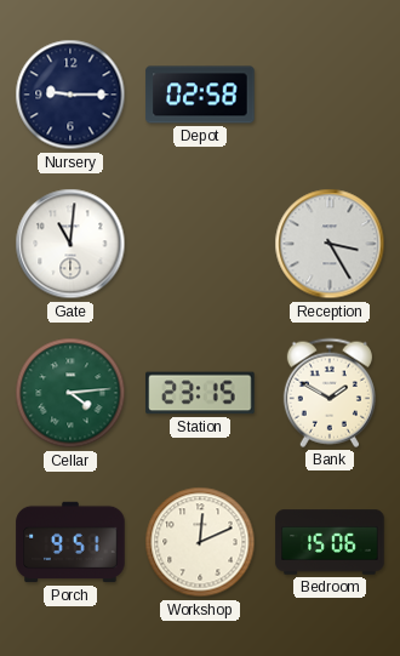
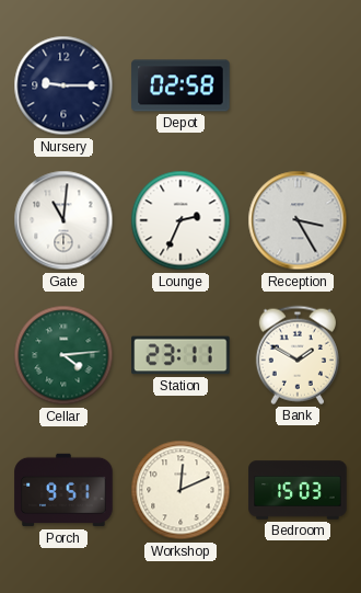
Lounge: none -> 2:34 (180, 220)
Station: 23:15 -> 23:11 (180, 355)
Bedroom: 15:06 -> 15:03 (298, 490)
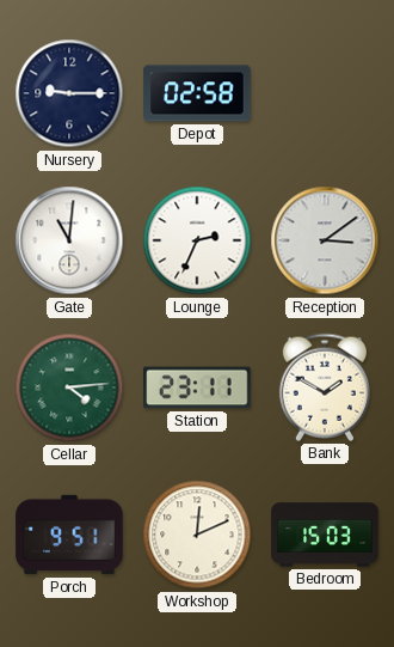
Reception: 3:25 -> 3:09 (325, 240)
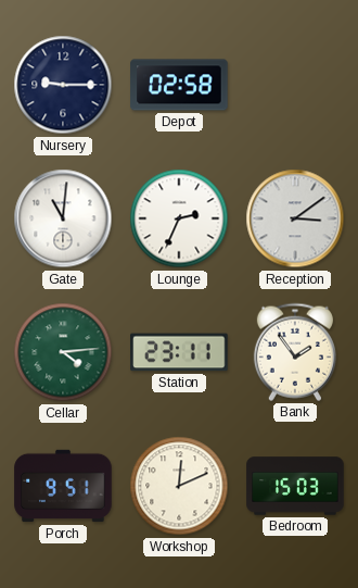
Bank: 1:50 -> 1:54 (295, 352)
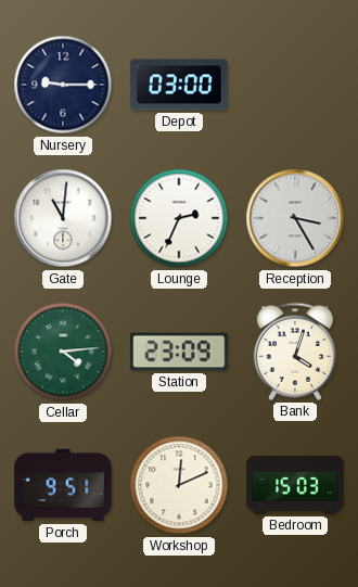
Depot: 02:58 -> 03:00 (179, 85)
Reception: 3:09 -> 3:25 (295, 218)
Station: 23:11 -> 23:09 (179, 352)
Bank: 1:54 -> 4:03 (295, 352)
